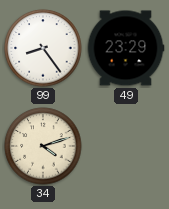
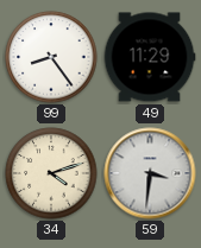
49: 23:29 -> 11:29 (150, 57)
59: none -> 3:31 (150, 173)
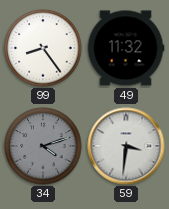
49: 11:29 -> 11:32 (126, 48)
34 dial: cream -> grey (43, 146)
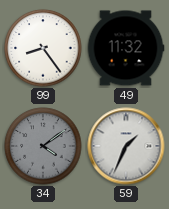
34: 4:12 -> 4:09 (43, 146)
59: 3:31 -> 1:34 (126, 146)
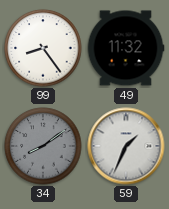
34: 4:09 -> 8:09 (43, 146)
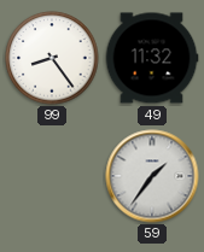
34: 8:09 -> none (43, 146)
59: 1:34 -> 1:36 (152, 176)
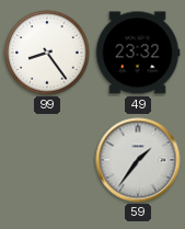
49: 11:32 -> 23:32 (138, 53)
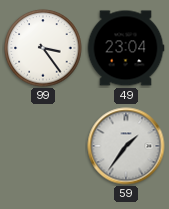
99: 8:24 -> 3:24 (43, 48)
49: 23:32 -> 23:04 (126, 48)
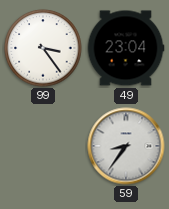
59: 1:36 -> 8:36 (126, 146)
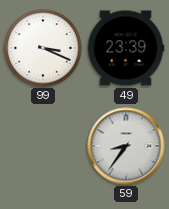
99: 3:24 -> 3:19 (43, 48)
49: 23:04 -> 23:39 (126, 48)
